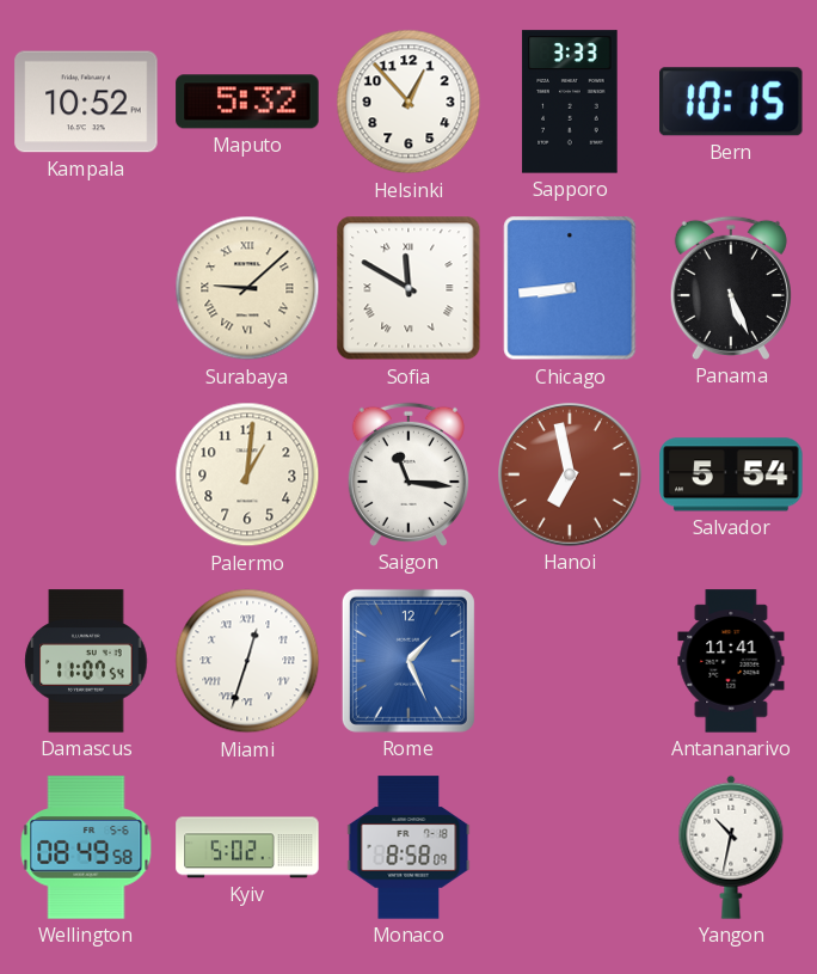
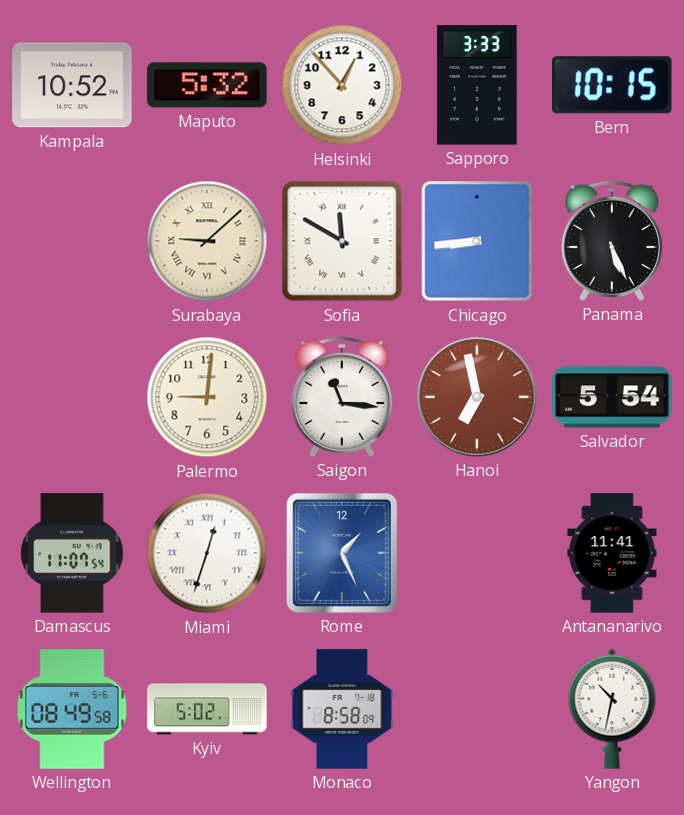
Palermo: 1:01 -> 9:01 (207, 397)
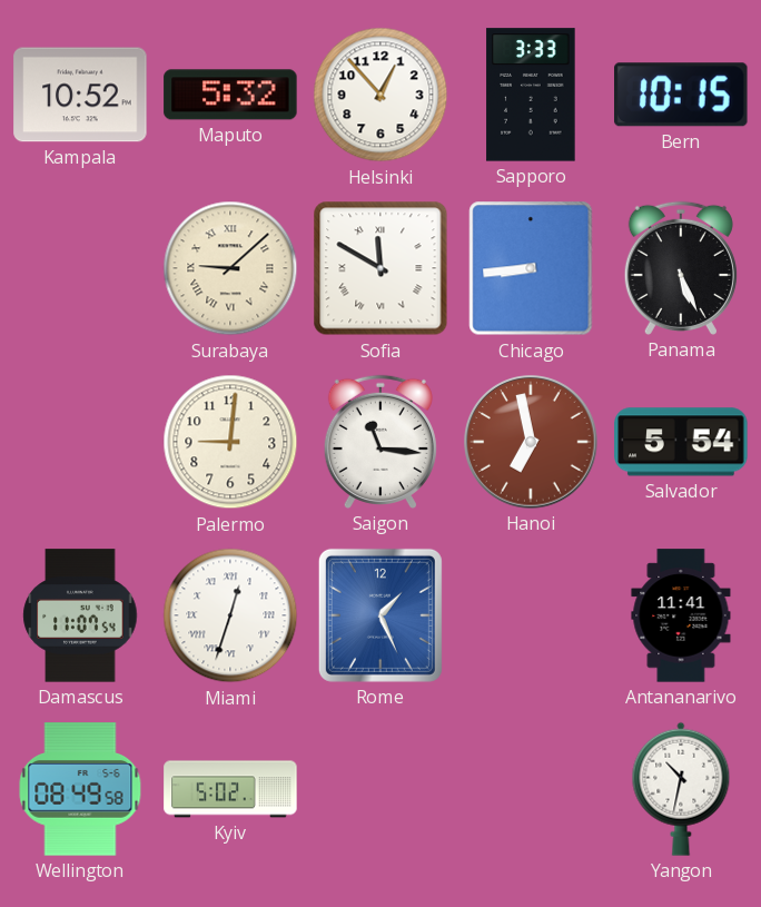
Monaco: 8:58 -> none (342, 709)
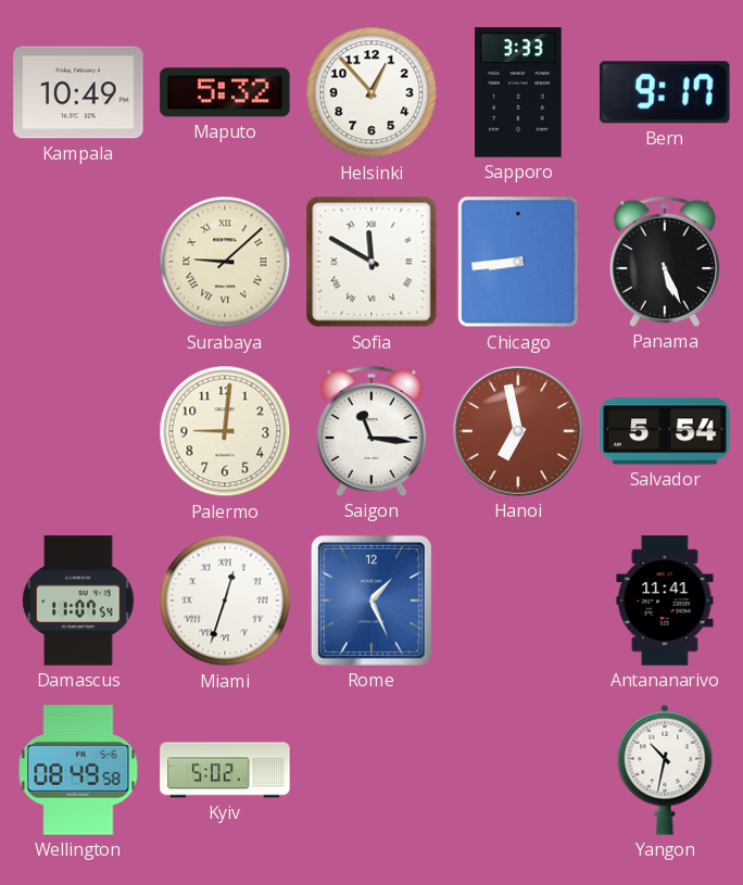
Kampala: 10:52 -> 10:49 (78, 92)
Bern: 10:15 -> 9:17 (665, 92)
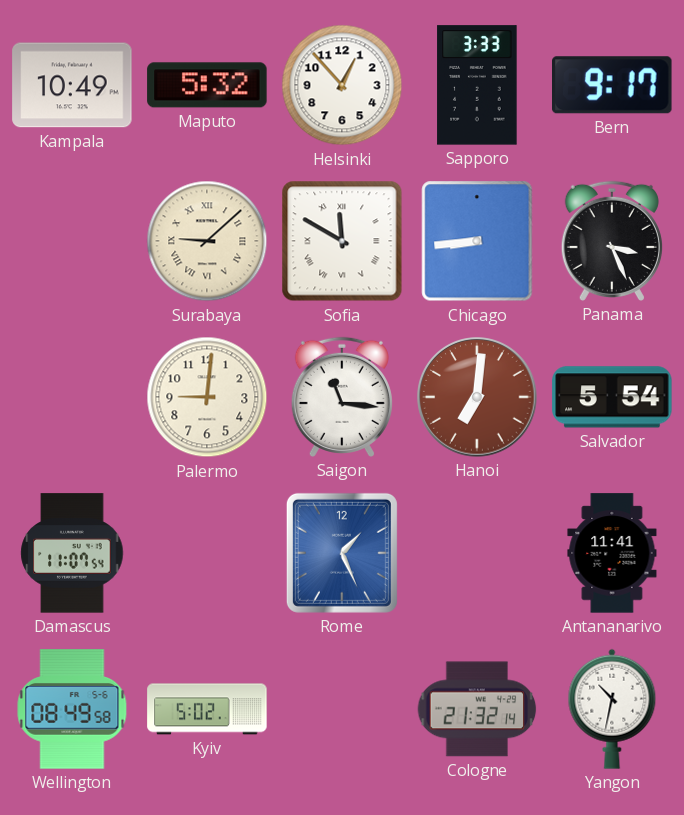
Panama: 5:26 -> 3:26 (612, 241)
Hanoi: 6:58 -> 7:01 (477, 397)
Miami: 12:33 -> none (225, 600)
Cologne: none -> 21:32 (477, 709)
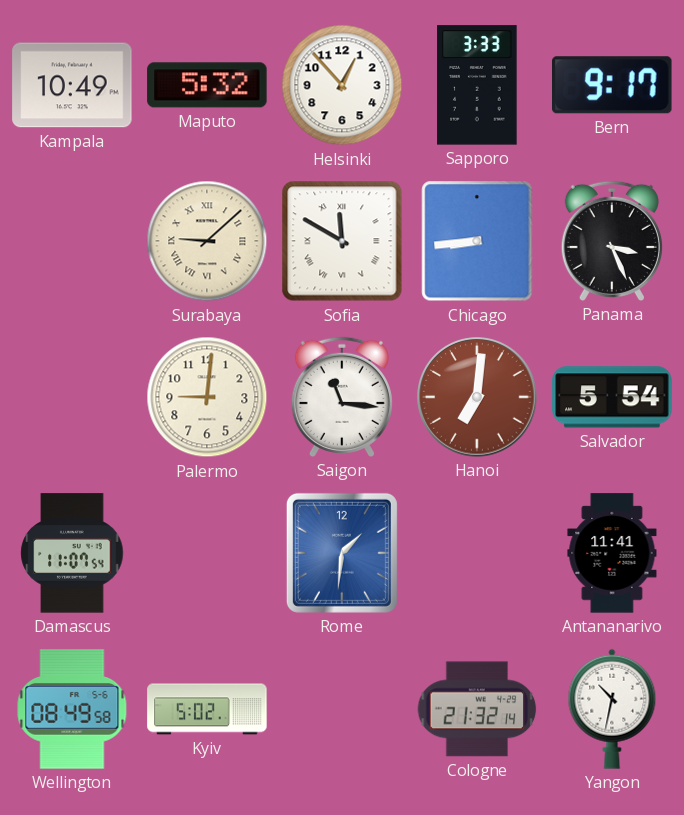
Rome: 1:26 -> 1:31 (342, 553)
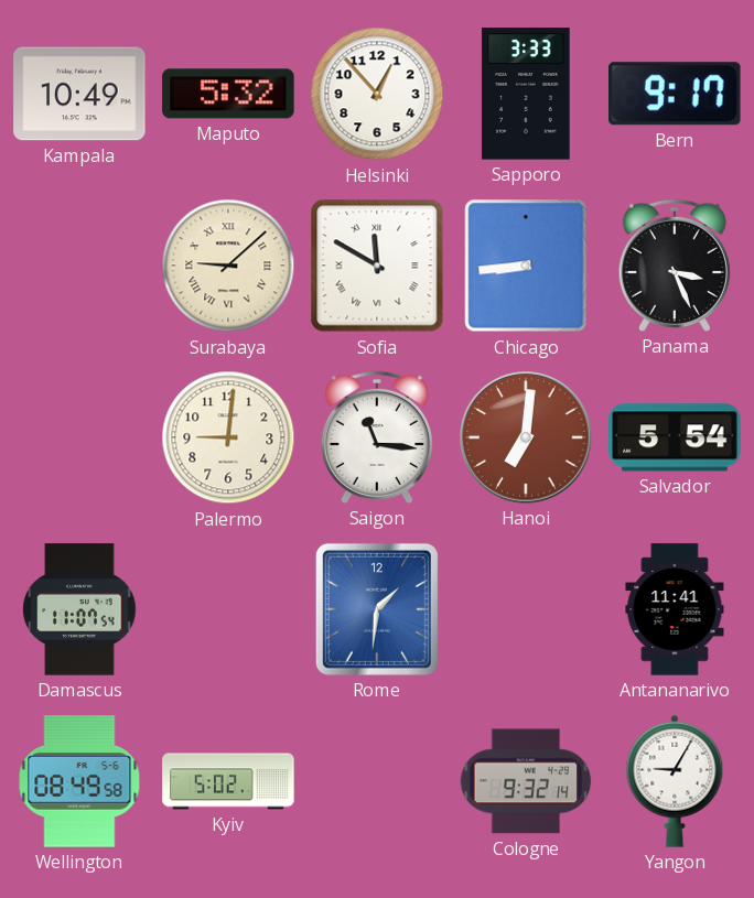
Cologne: 21:32 -> 9:32 (526, 781)
Yangon: 10:32 -> 9:05 (675, 781)
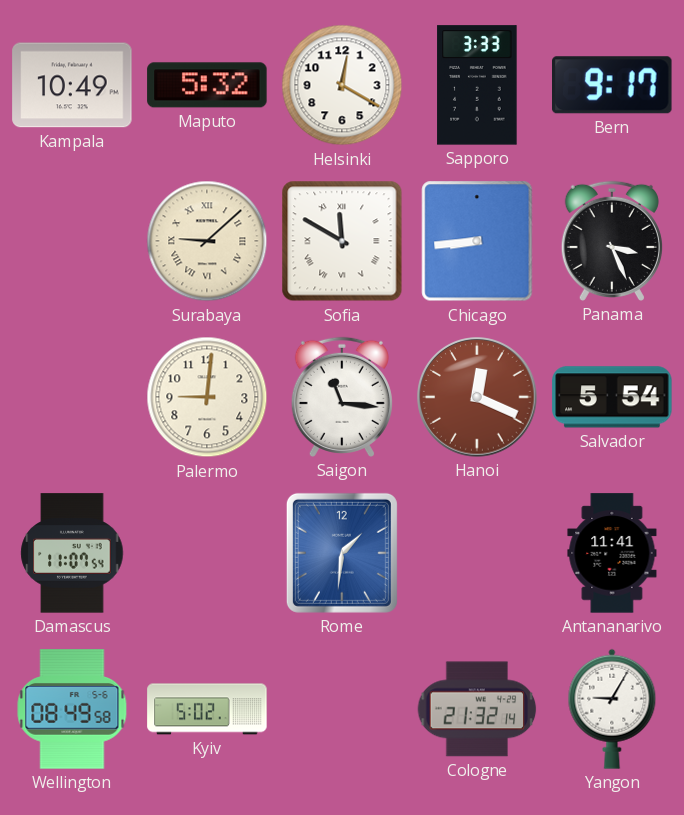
Helsinki: 12:53 -> 12:20 (342, 85)
Hanoi: 7:01 -> 12:19 (477, 397)
Cologne: 9:32 -> 21:32 (477, 709)
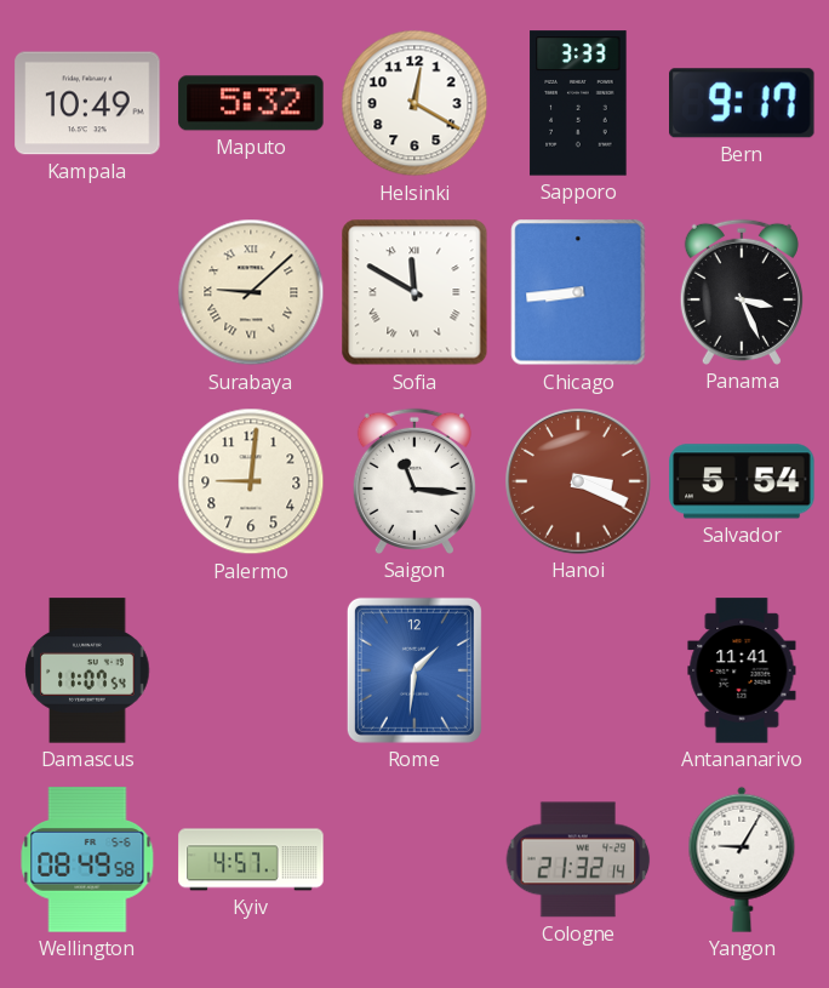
Hanoi: 12:19 -> 3:19 (578, 481)
Kyiv: 5:02 -> 4:57 (251, 859)
